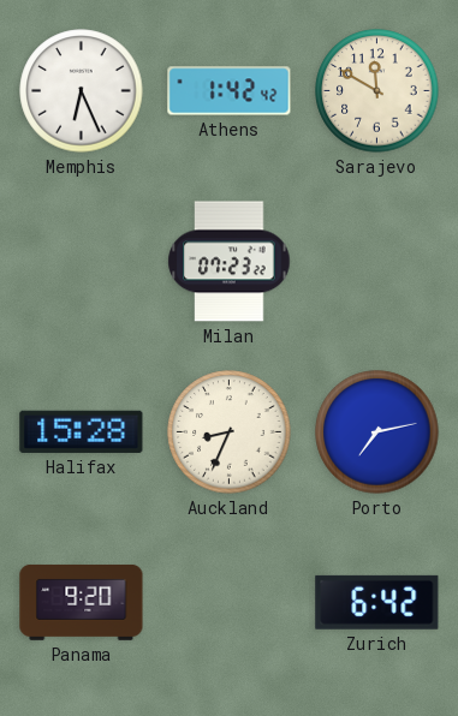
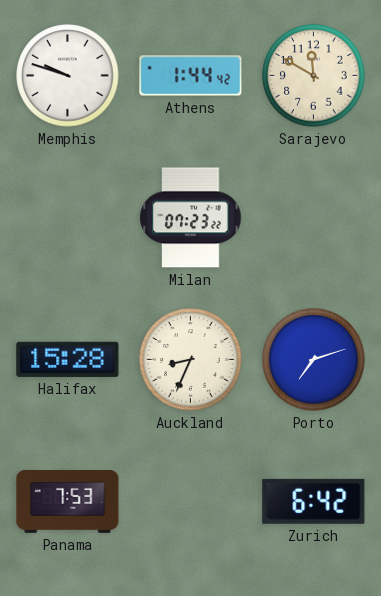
Memphis: 6:26 -> 9:48 (68, 76)
Athens: 1:42 -> 1:44 (191, 76)
Porto: 7:13 -> 7:12 (314, 360)
Panama: 9:20 -> 7:53 (68, 501)
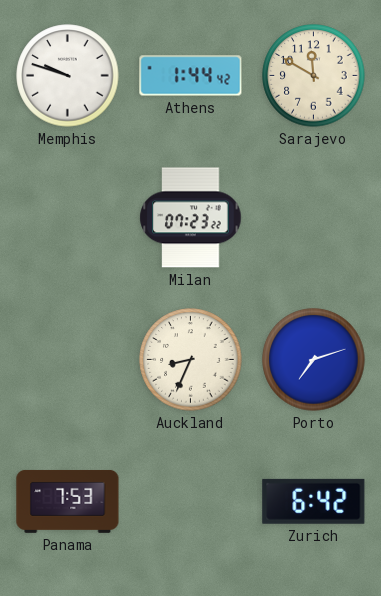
Halifax: 15:28 -> none (68, 359)
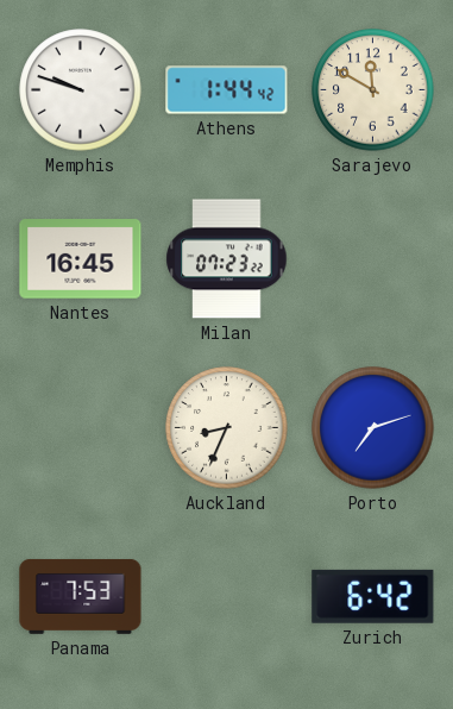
Nantes: none -> 16:45 (81, 259)
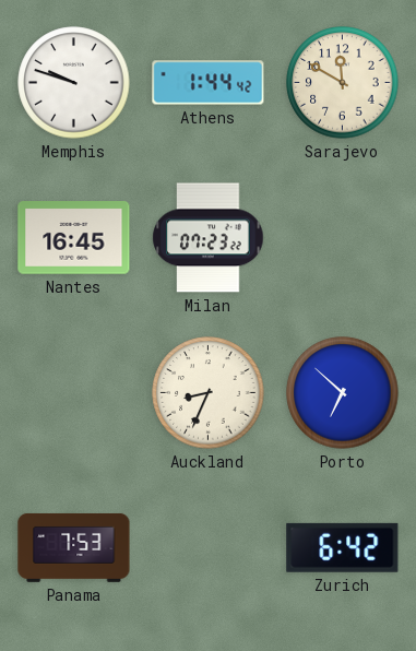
Porto: 7:12 -> 6:52 (343, 393)
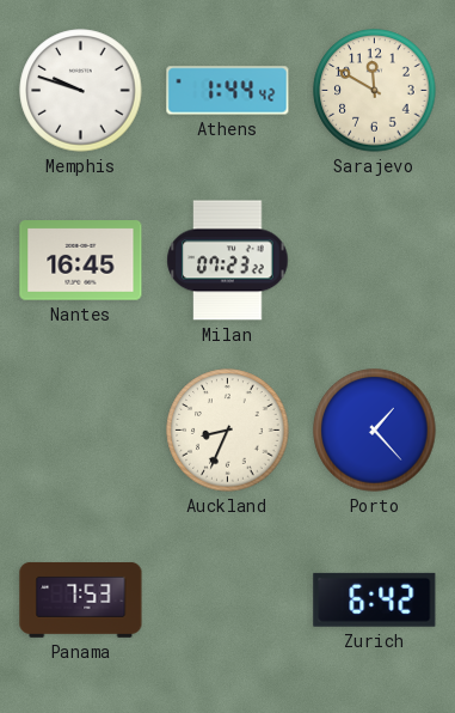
Porto: 6:52 -> 1:23 (375, 431)
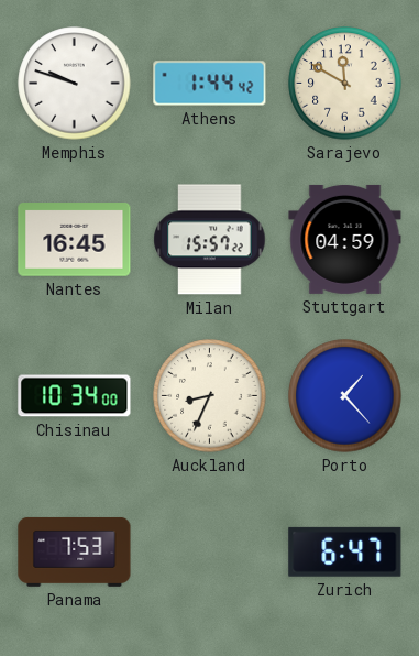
Milan: 07:23 -> 15:57 (210, 240)
Stuttgart: none -> 04:59 (345, 239)
Chisinau: none -> 10:34 (75, 396)
Zurich: 6:42 -> 6:47 (345, 551)
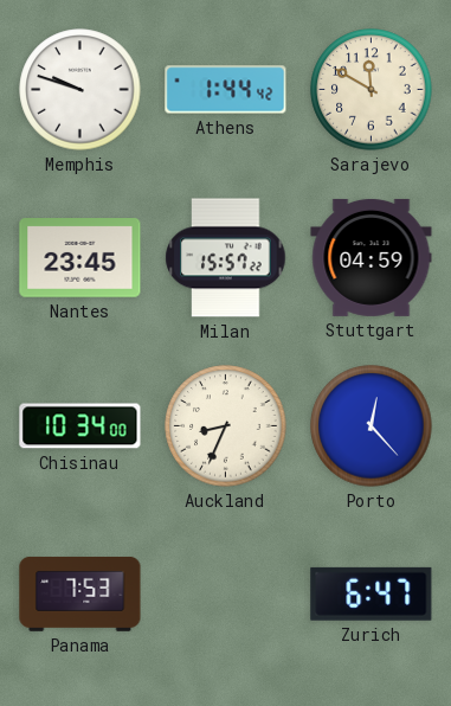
Nantes: 16:45 -> 23:45 (80, 258)
Porto: 1:23 -> 12:23 (372, 426)
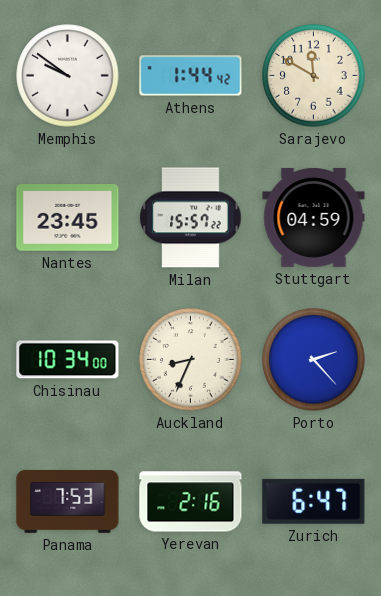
Memphis: 9:48 -> 9:51 (68, 76)
Porto: 12:23 -> 2:23 (314, 360)
Yerevan: none -> 2:16 (191, 502)
